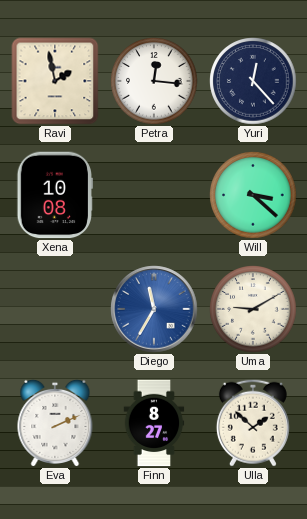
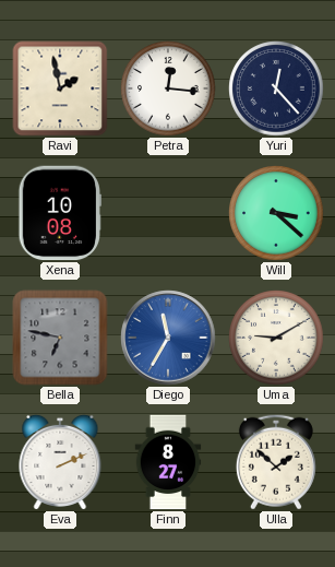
Bella: none -> 6:47 (60, 338)
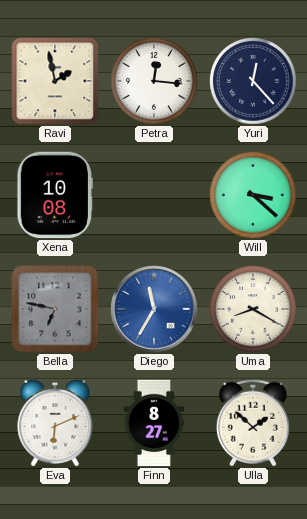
Uma: 9:10 -> 8:20 (253, 309)
Eva: 2:11 -> 6:11 (55, 422)
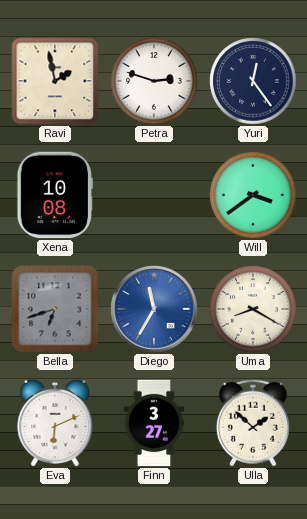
Petra: 12:16 -> 2:48 (154, 81)
Yuri: 12:23 -> 12:24 (253, 81)
Will: 3:22 -> 3:39 (253, 195)
Bella: 6:47 -> 6:42 (55, 309)
Finn: 8:27 -> 3:27 (154, 423)
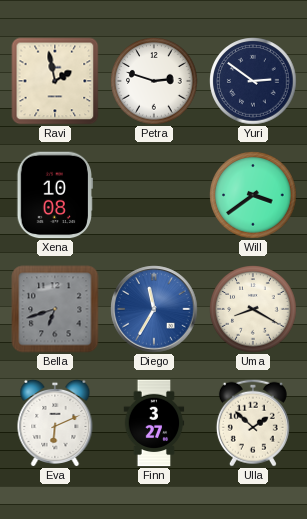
Yuri: 12:24 -> 2:51 (253, 81)
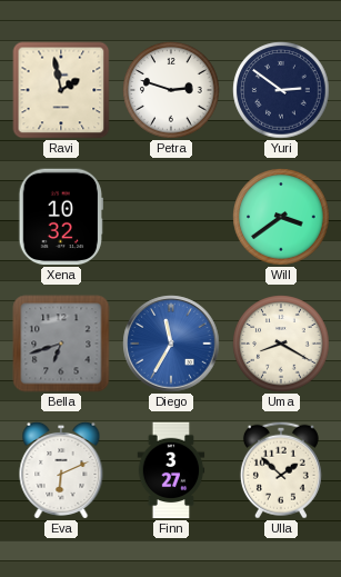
Xena: 10:08 -> 10:32 (60, 217)
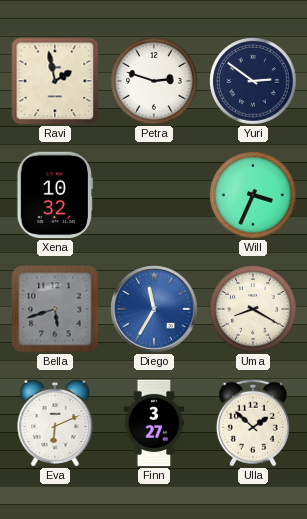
Will: 3:39 -> 3:34 (253, 195)
Bella: 6:42 -> 5:42 (55, 309)
